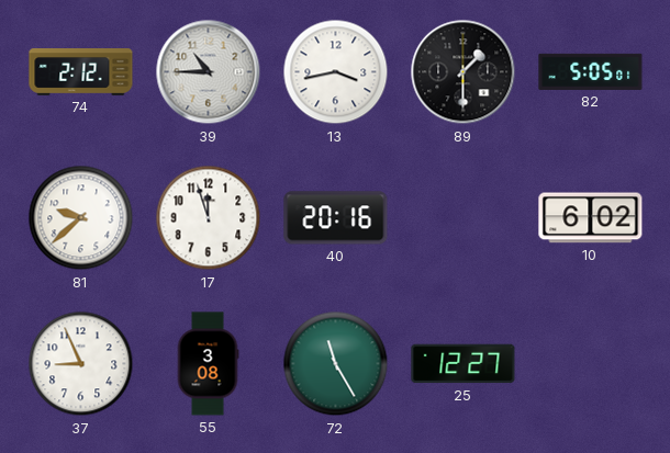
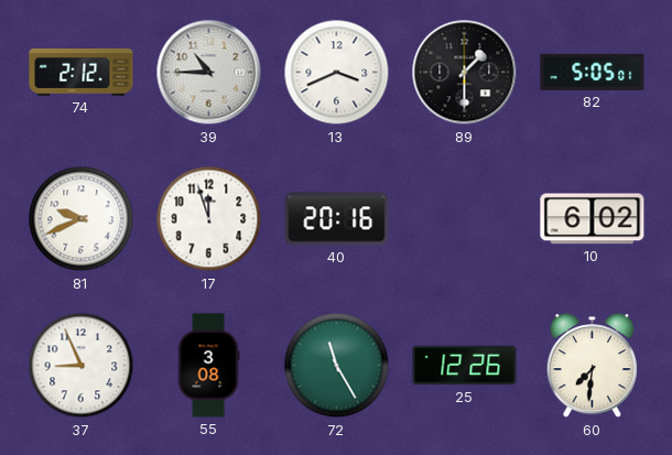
13: 3:43 -> 3:41 (337, 73)
81: 9:38 -> 9:41 (82, 219)
25: 12:27 -> 12:26 (465, 366)
60: none -> 7:31 (592, 366)
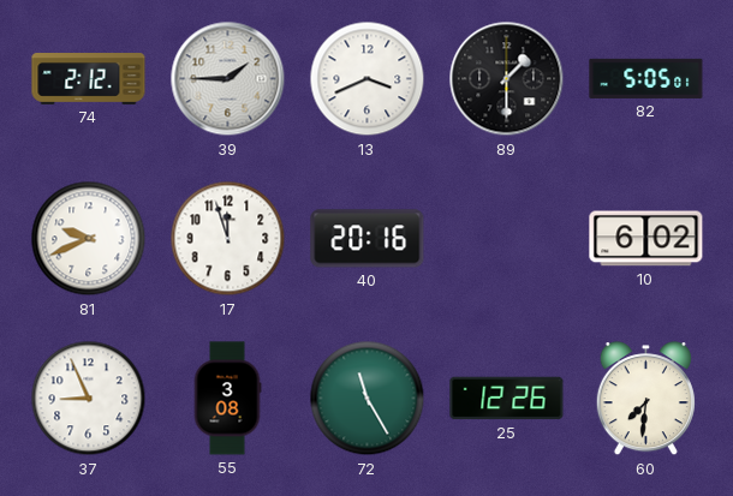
39: 10:45 -> 1:45 (228, 79)
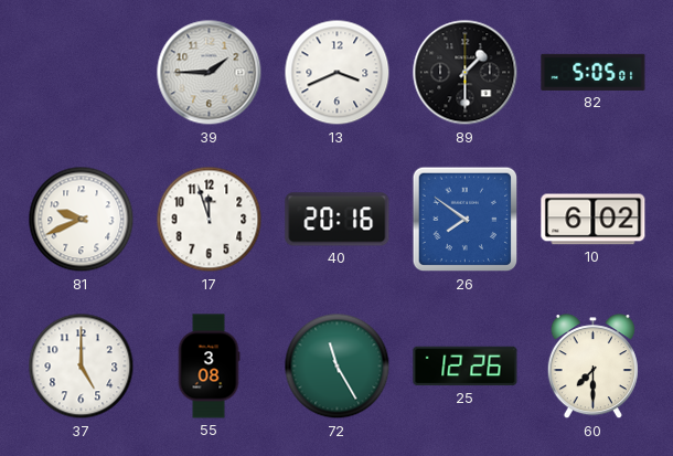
74: 2:12 -> none (89, 79)
26: none -> 7:51 (466, 220)
37: 8:56 -> 5:00 (82, 367)
60: 7:31 -> 7:30 (592, 367)
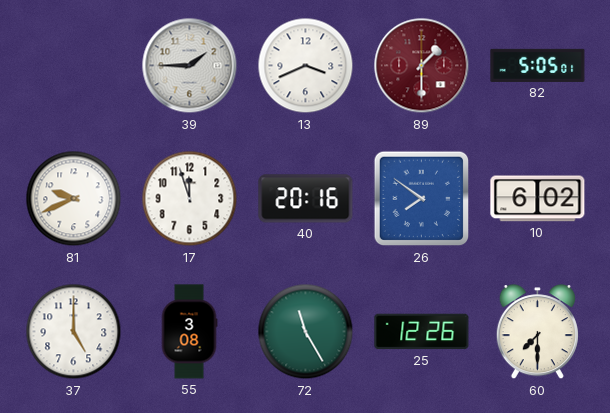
89 dial: black -> burgundy (422, 66)
